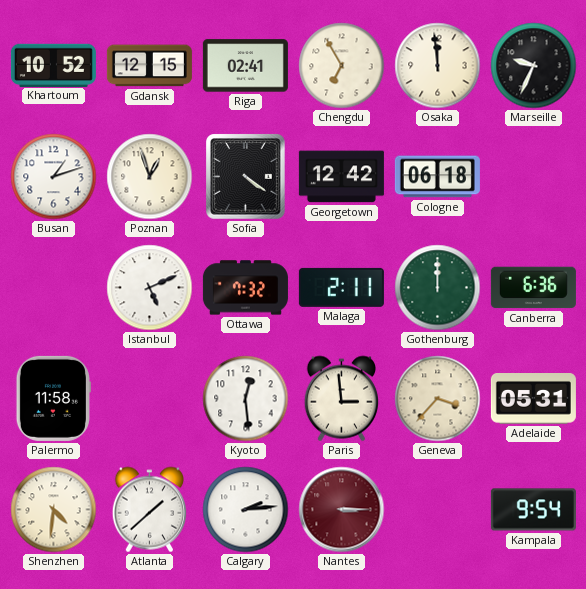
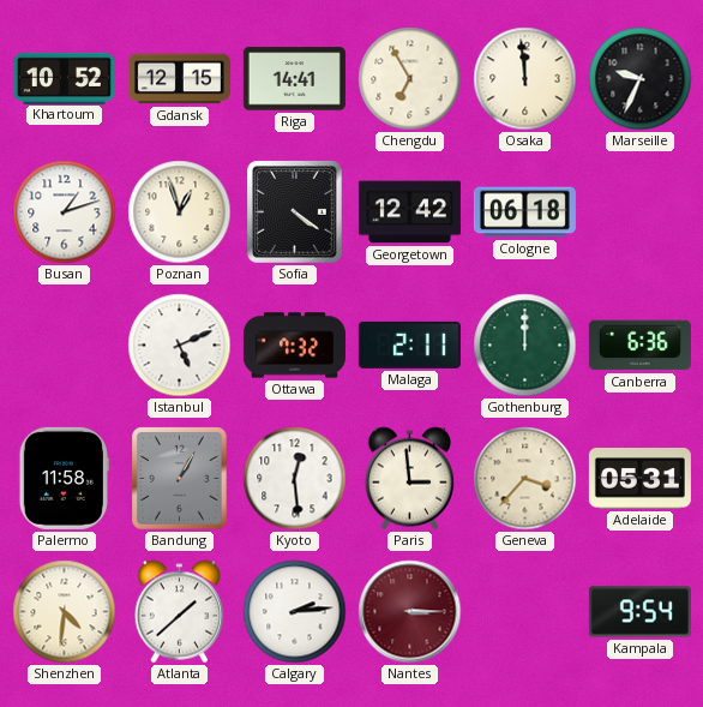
Riga: 02:41 -> 14:41 (294, 79)
Bandung: none -> 1:05 (180, 479)
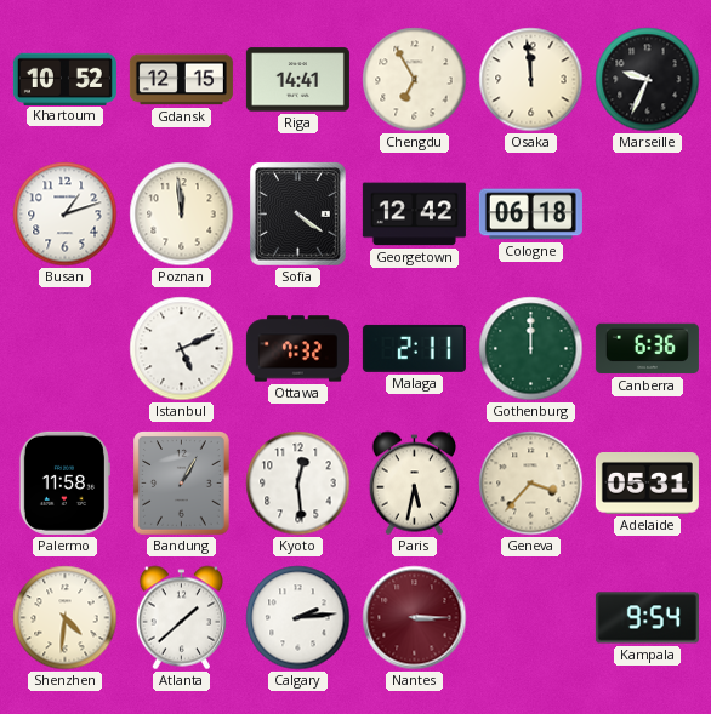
Poznan: 12:57 -> 11:59 (182, 215)
Paris: 2:59 -> 5:32 (414, 484)
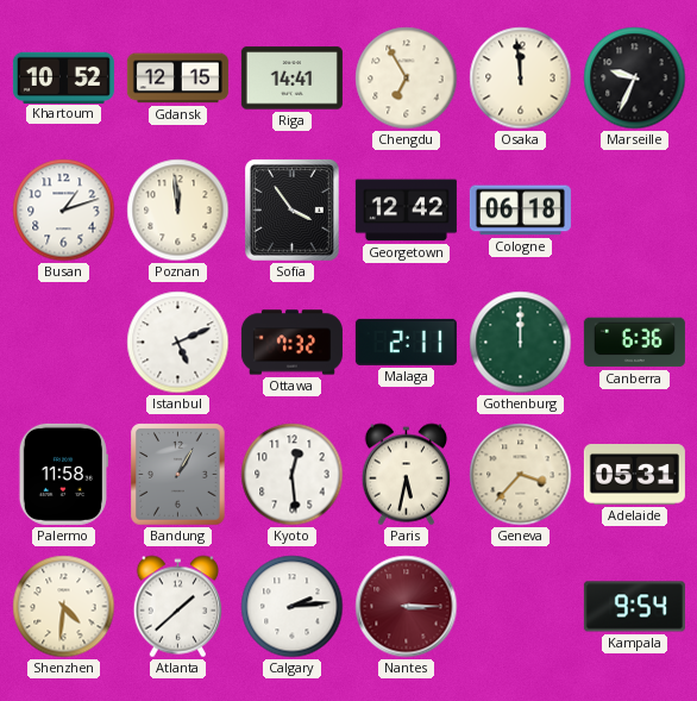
Sofia: 4:21 -> 3:54 (293, 211)
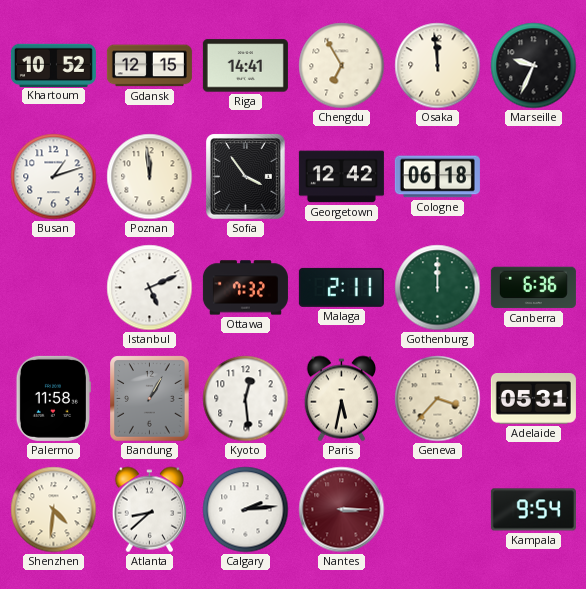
Atlanta: 1:38 -> 8:38 (149, 510)
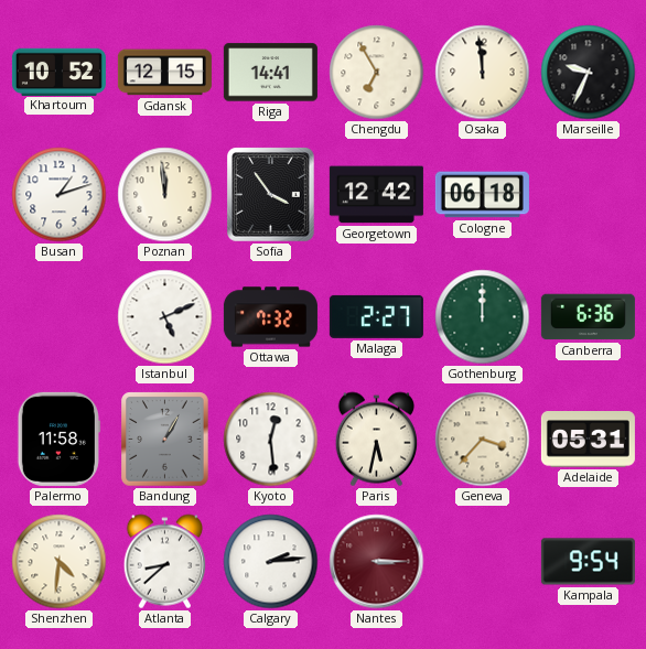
Malaga: 2:11 -> 2:27 (376, 316)
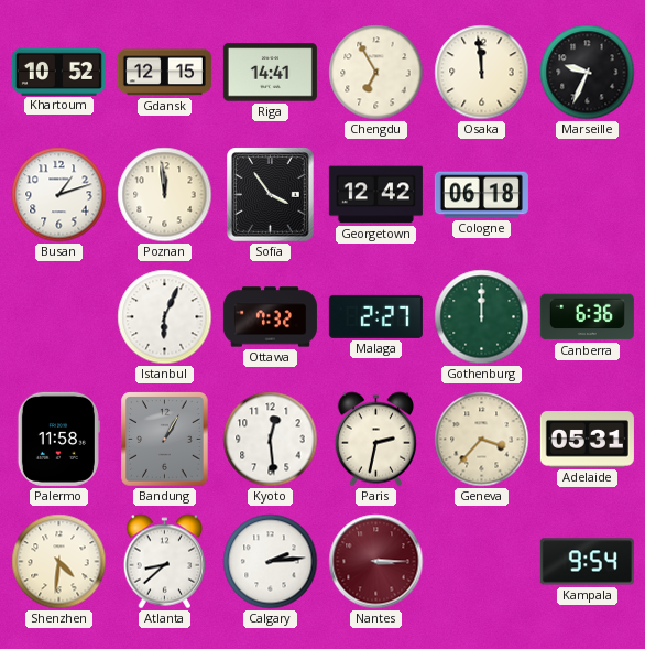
Istanbul: 5:11 -> 6:04 (165, 317)
Paris: 5:32 -> 2:32 (375, 440)
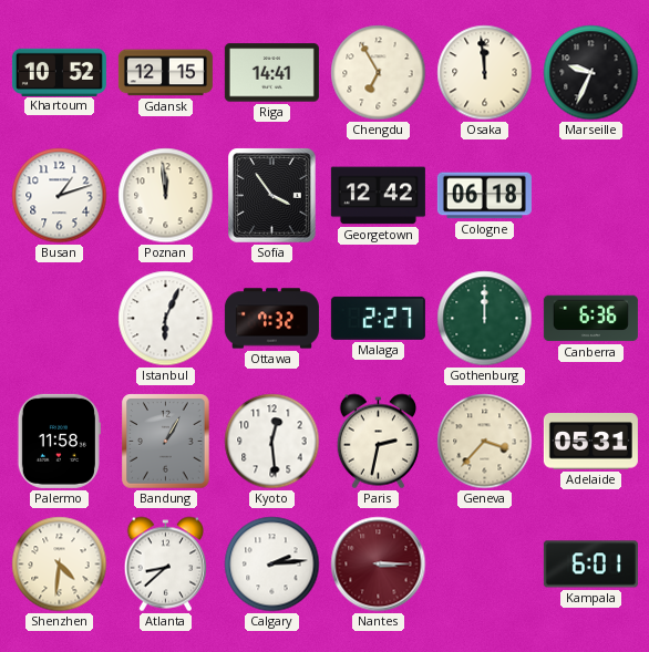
Kampala: 9:54 -> 6:01 (590, 565)
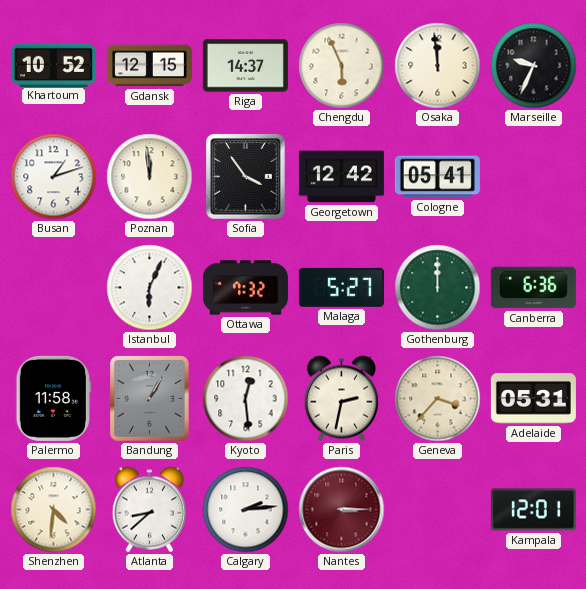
Riga: 14:41 -> 14:37 (245, 66)
Chengdu: 6:55 -> 5:56 (342, 66)
Cologne: 06:18 -> 05:41 (437, 177)
Malaga: 2:27 -> 5:27 (341, 287)
Kampala: 6:01 -> 12:01 (533, 510)
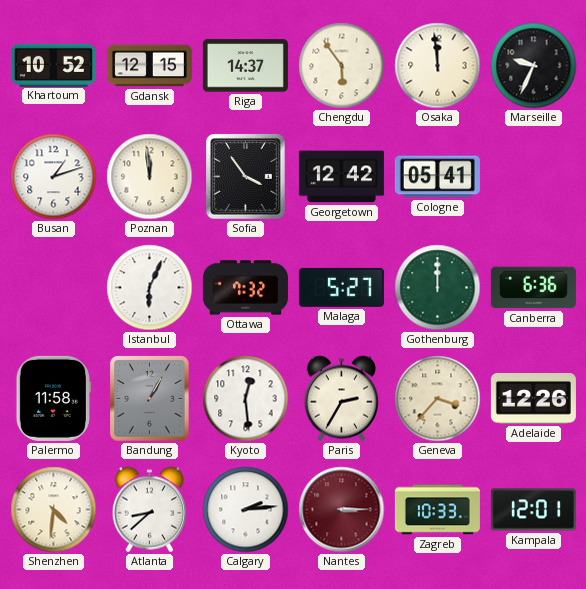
Chengdu: 5:56 -> 5:54 (342, 66)
Paris: 2:32 -> 2:35 (341, 399)
Adelaide: 05:31 -> 12:26 (533, 399)
Zagreb: none -> 10:33 (437, 510)
